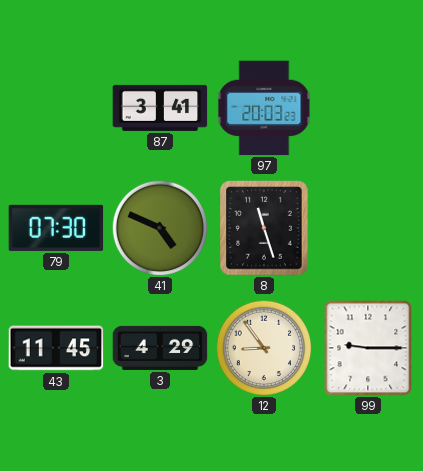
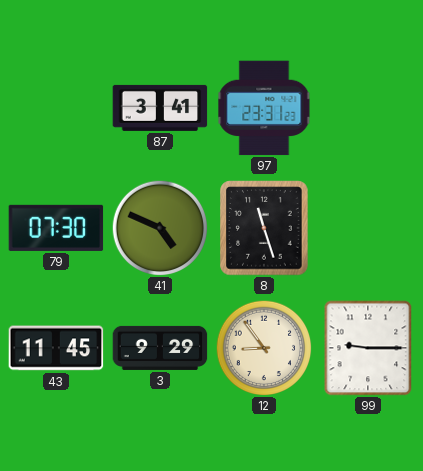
97: 20:03 -> 23:31 (264, 108)
3: 4:29 -> 9:29 (160, 348)
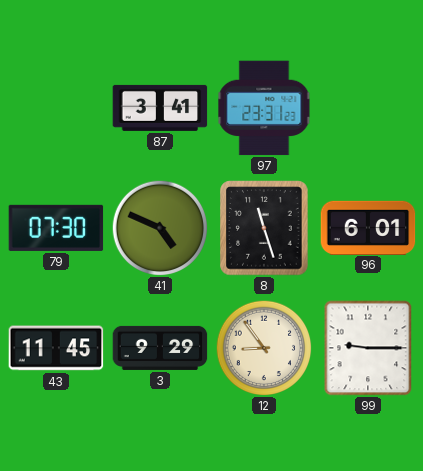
96: none -> 6:01 (368, 227)
